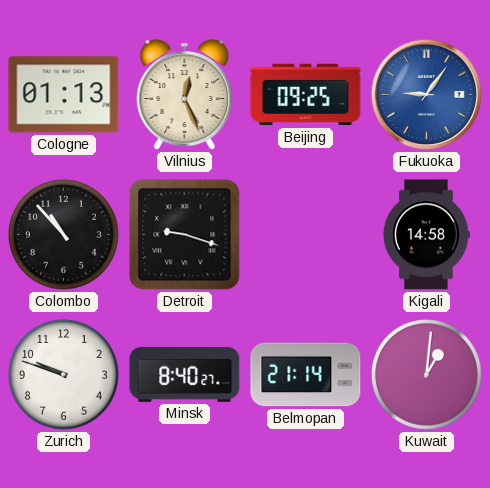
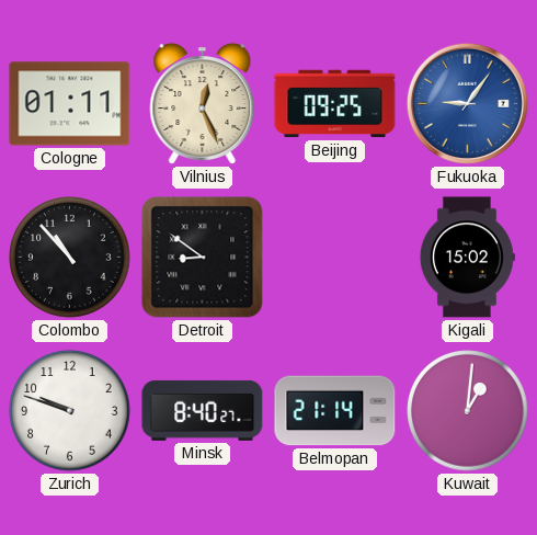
Cologne: 01:13 -> 01:11 (70, 104)
Detroit: 9:18 -> 8:51 (203, 258)
Kigali: 14:58 -> 15:02 (467, 258)
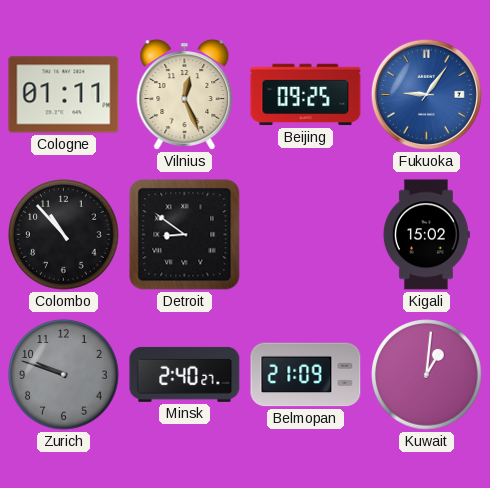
Zurich dial: white -> grey (64, 375)
Minsk: 8:40 -> 2:40 (185, 374)
Belmopan: 21:14 -> 21:09 (306, 375)
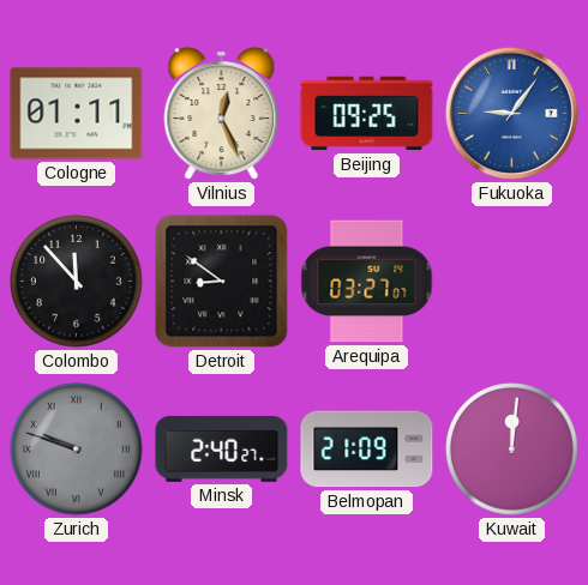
Colombo: 10:53 -> 11:53 (77, 282)
Arequipa: none -> 03:27 (367, 282)
Kigali: 15:02 -> none (426, 235)
Zurich numerals: Arabic -> Roman (77, 450)
Kuwait: 1:01 -> 12:01 (512, 450)
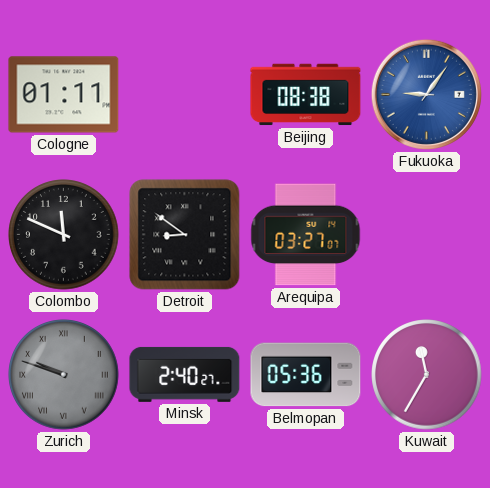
Vilnius: 12:26 -> none (222, 114)
Beijing: 09:25 -> 08:38 (306, 95)
Colombo: 11:53 -> 11:49 (64, 235)
Belmopan: 21:09 -> 05:36 (306, 375)
Kuwait: 12:01 -> 11:35 (427, 375)
